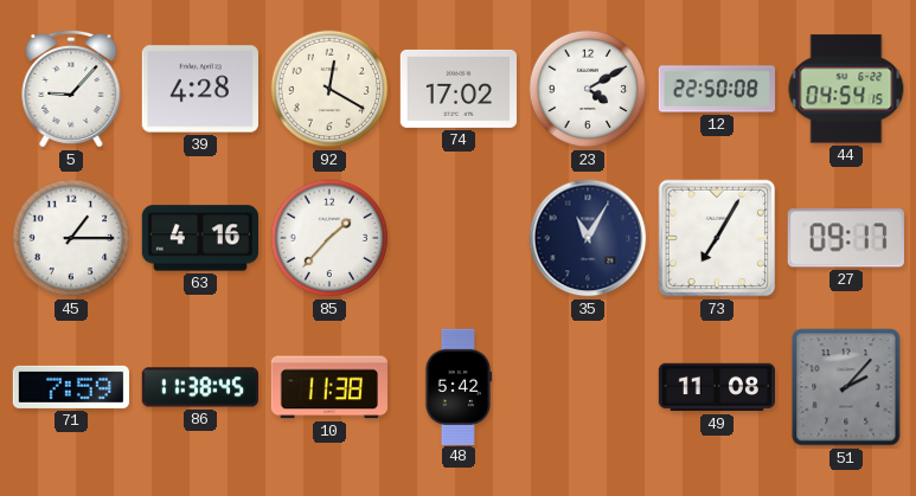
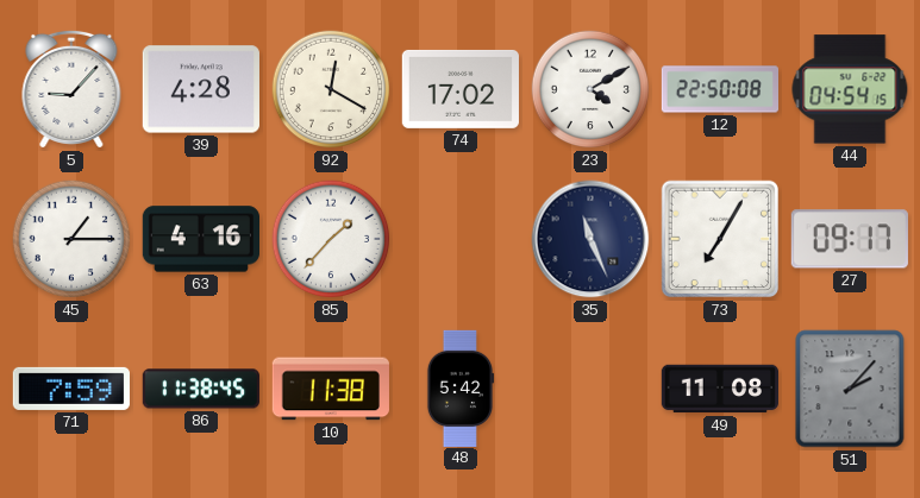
35: 11:05 -> 11:26 (590, 239)
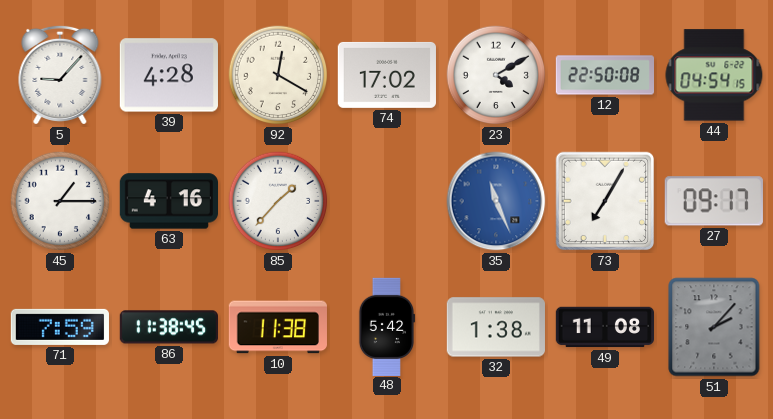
35 dial: navy -> blue (496, 201)
32: none -> 1:38 (496, 327)
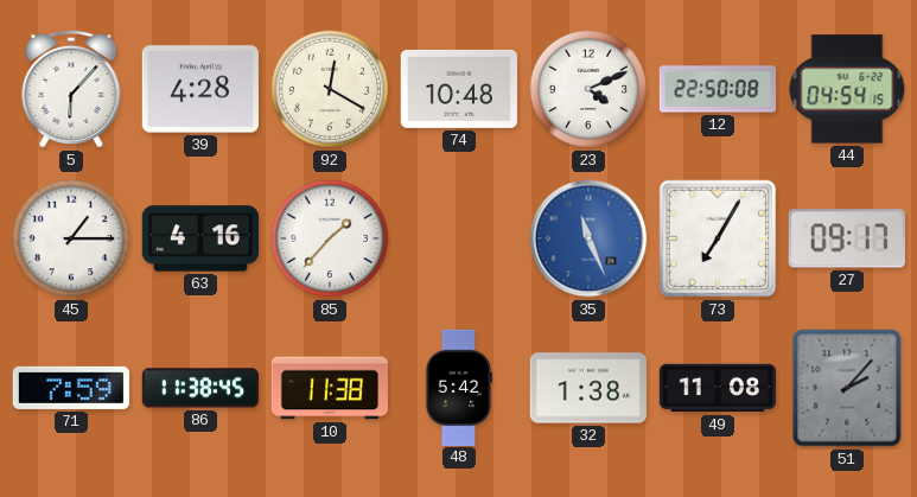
5: 9:07 -> 6:07 (71, 89)
74: 17:02 -> 10:48 (458, 89)
23: 4:10 -> 4:11 (588, 89)
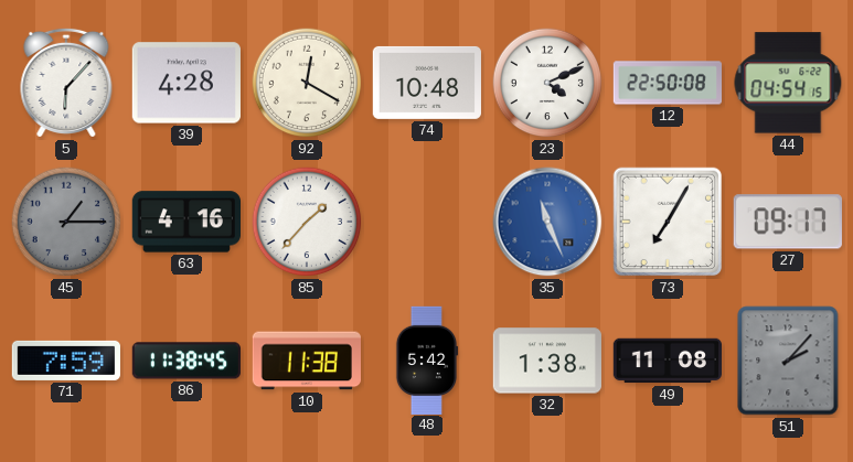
45 dial: white -> grey (66, 222)
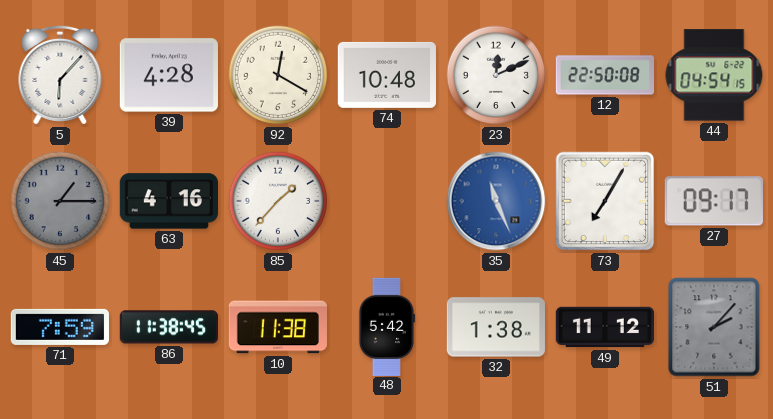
23: 4:11 -> 12:11 (496, 75)
49: 11:08 -> 11:12 (604, 327)
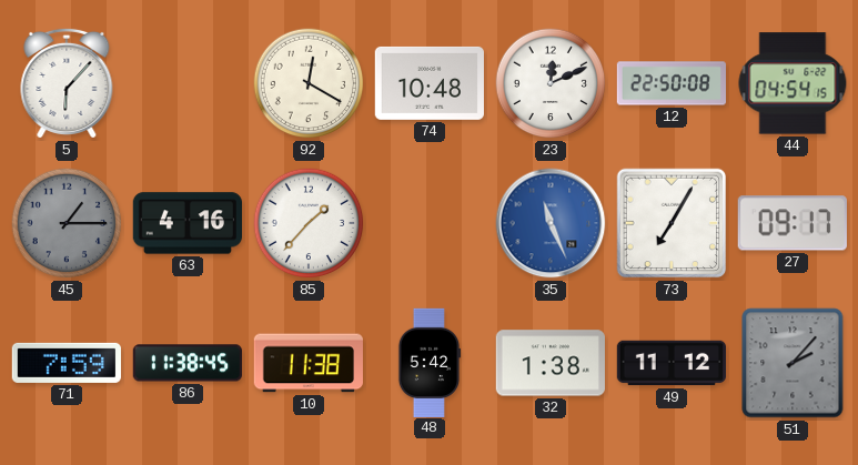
39: 4:28 -> none (169, 75)
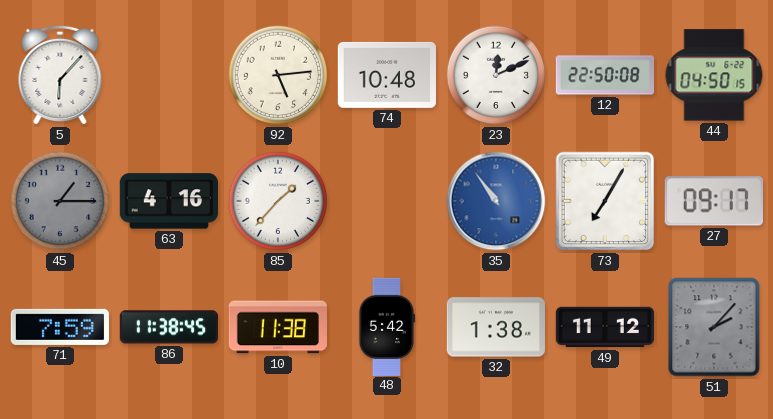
92: 12:20 -> 5:14 (278, 75)
44: 04:54 -> 04:50 (714, 75)
35: 11:26 -> 10:54 (496, 201)
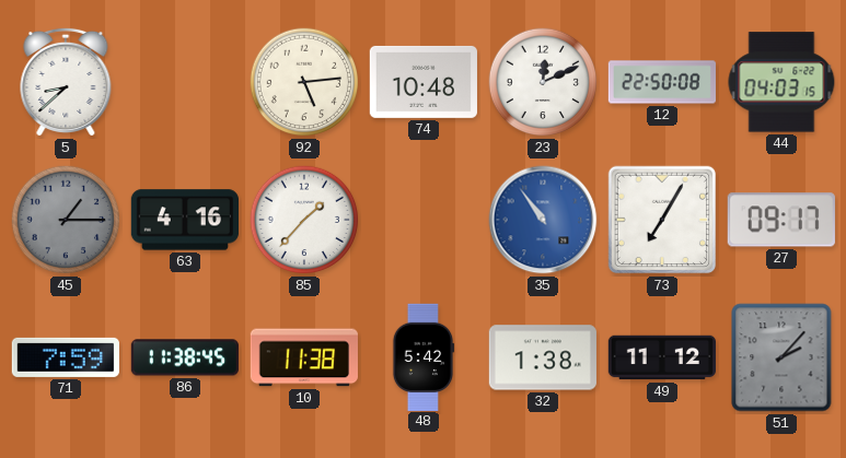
5: 6:07 -> 8:38 (66, 82)
44: 04:50 -> 04:03 (781, 82)
